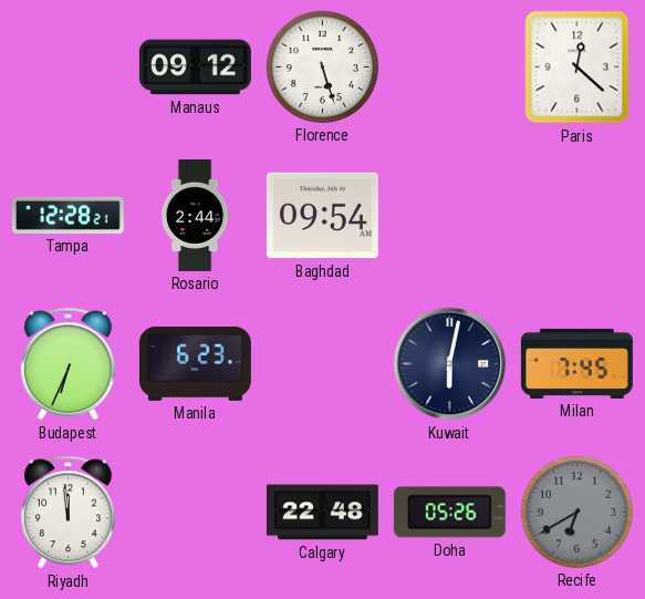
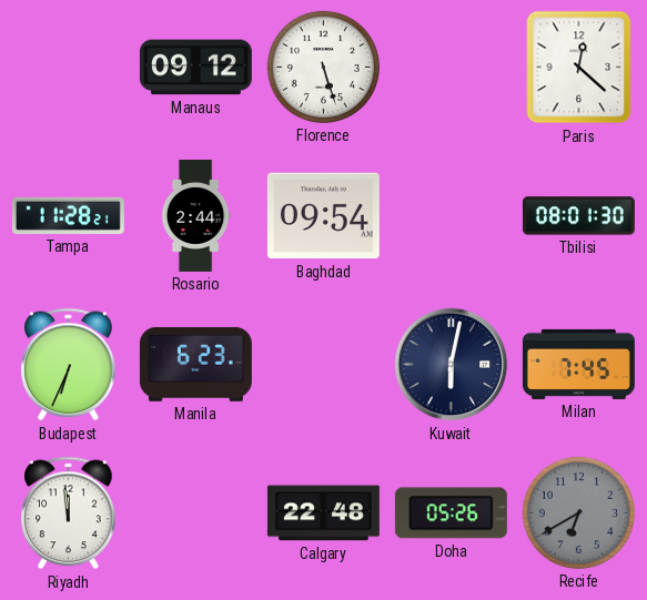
Tampa: 12:28 -> 11:28 (68, 215)
Tbilisi: none -> 08:01 (578, 216)
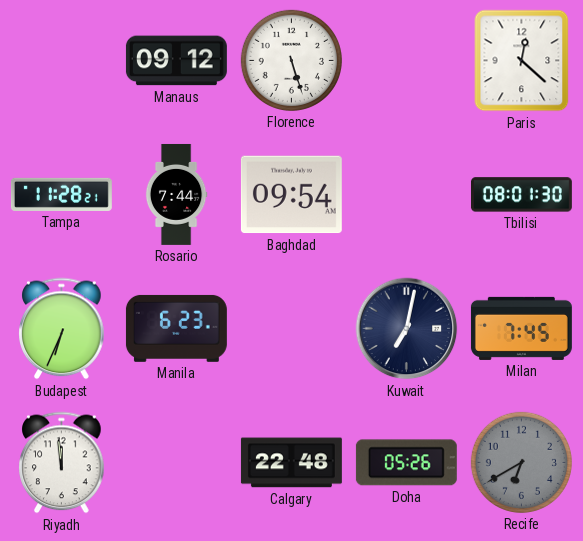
Rosario: 2:44 -> 7:44 (176, 194)
Kuwait: 6:02 -> 7:02 (407, 329)
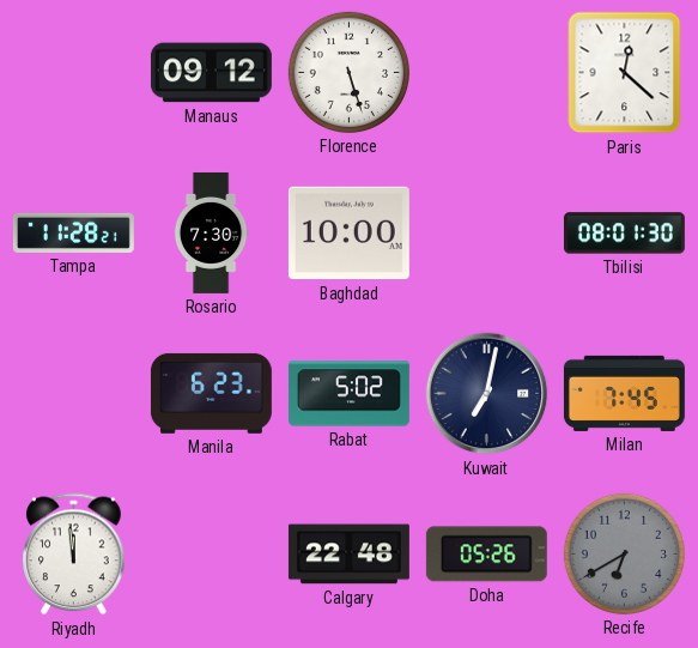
Rosario: 7:44 -> 7:30 (211, 232)
Baghdad: 09:54 -> 10:00 (348, 234)
Budapest: 6:34 -> none (62, 329)
Rabat: none -> 5:02 (348, 394)
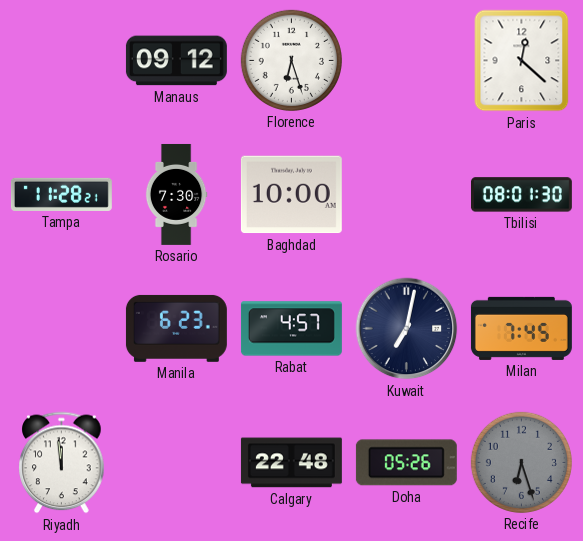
Florence: 5:27 -> 6:27 (291, 60)
Rabat: 5:02 -> 4:57 (291, 329)
Recife: 6:40 -> 6:27 (521, 462)
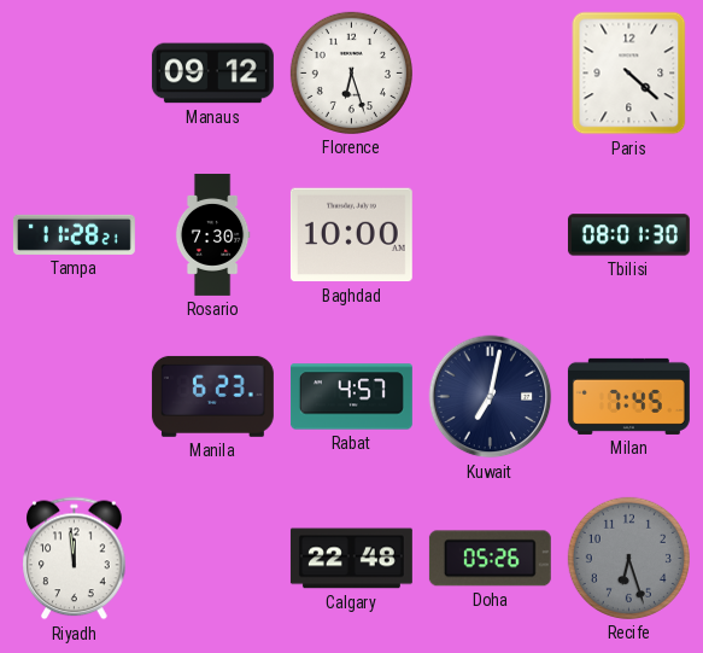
Paris: 12:22 -> 4:22 (629, 74)
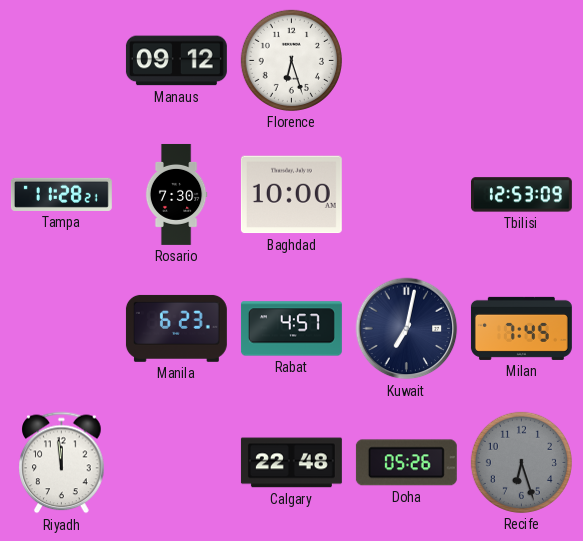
Paris: 4:22 -> none (629, 74)
Tbilisi: 08:01 -> 12:53 (521, 195)
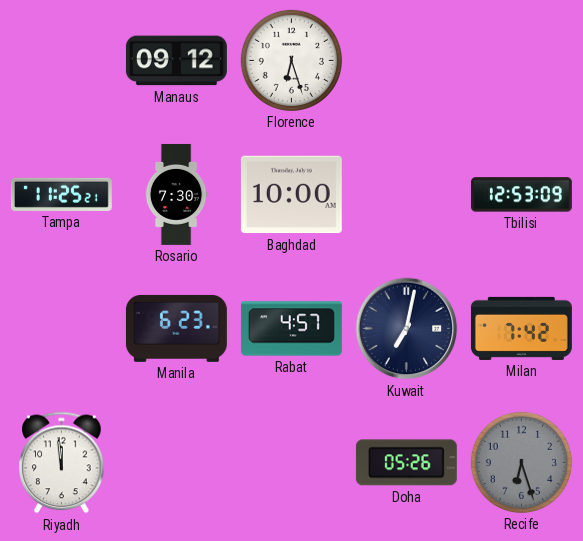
Tampa: 11:28 -> 11:25 (61, 194)
Milan: 7:45 -> 7:42 (521, 328)
Calgary: 22:48 -> none (291, 463)
